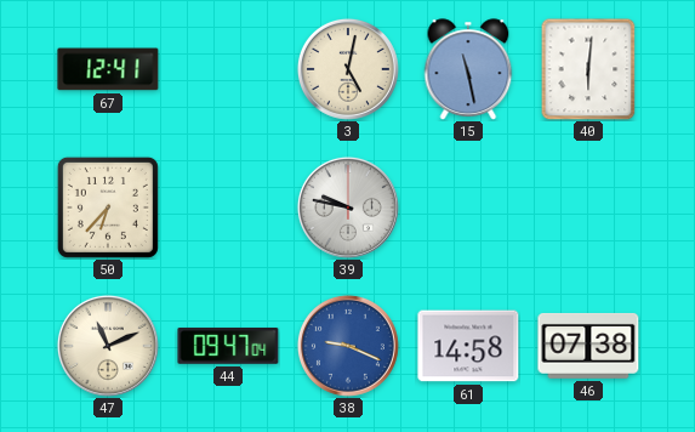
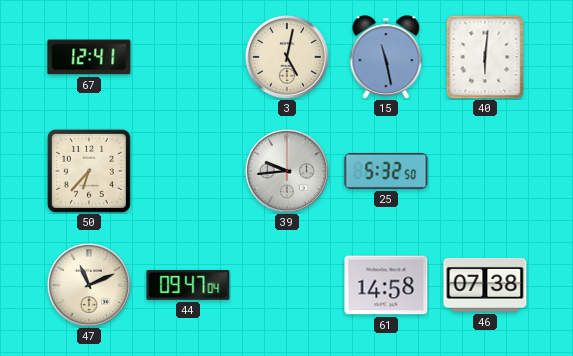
39: 9:47 -> 9:44 (287, 171)
25: none -> 5:32 (386, 171)
38: 9:19 -> none (348, 346)
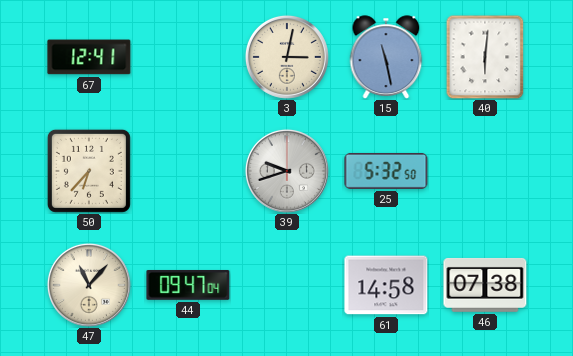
3: 5:02 -> 3:02 (287, 57)
39: 9:44 -> 9:42 (287, 171)
47: 11:11 -> 11:07 (89, 285)
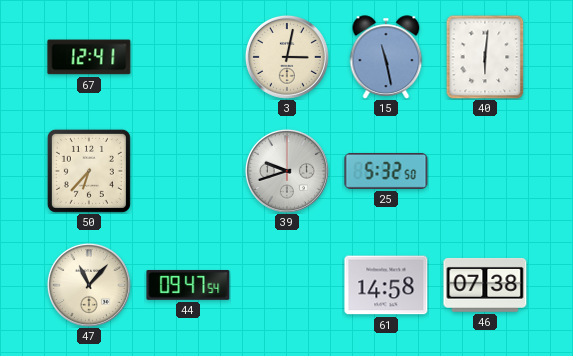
44: 09:47:04 -> 09:47:54 (188, 285)
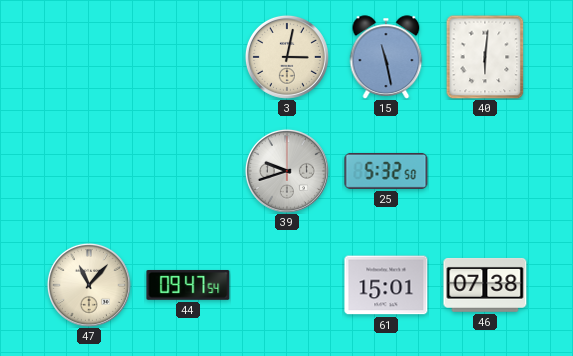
67: 12:41 -> none (89, 57)
50: 6:37 -> none (89, 171)
61: 14:58 -> 15:01 (386, 285)
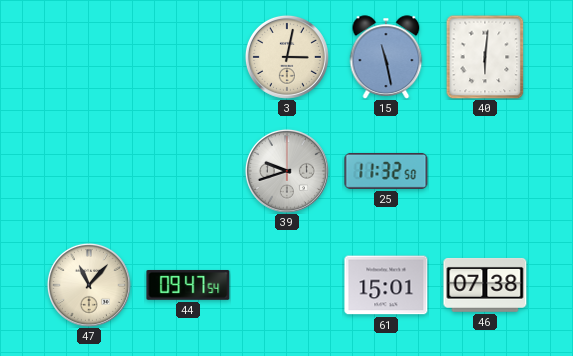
25: 5:32 -> 11:32 (386, 171)
